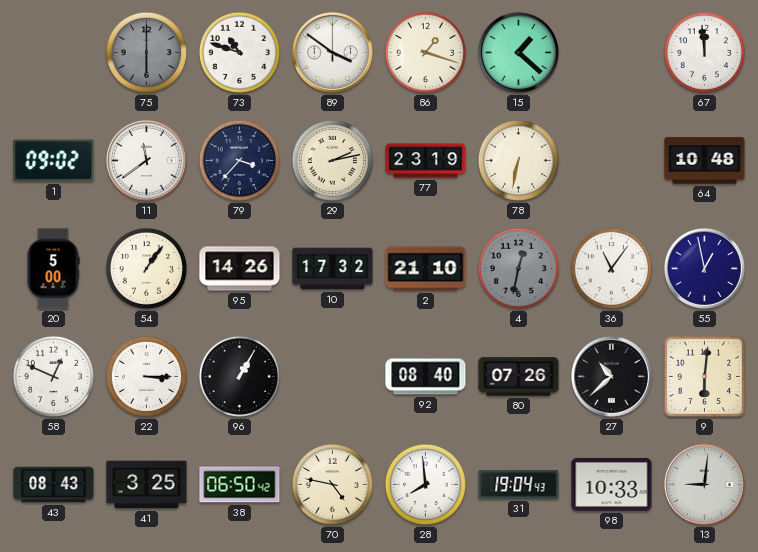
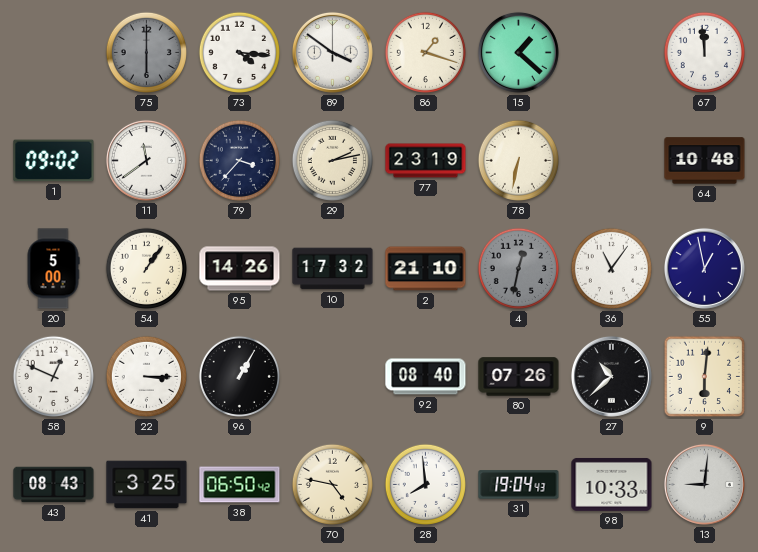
73: 10:48 -> 4:16 (239, 52)
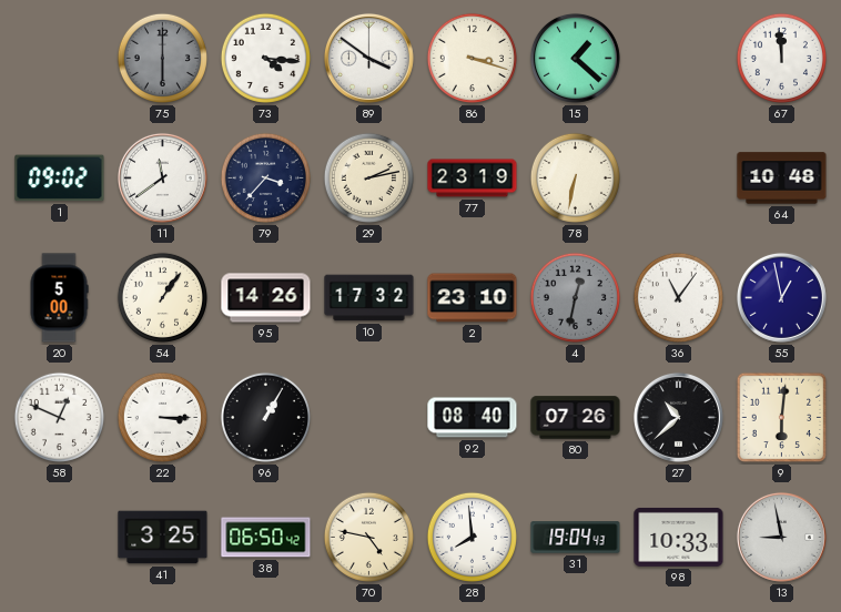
86: 1:18 -> 3:18 (472, 58)
2: 21:10 -> 23:10 (473, 298)
43: 08:43 -> none (54, 485)
13: 9:01 -> 8:58 (781, 537)
